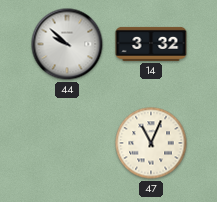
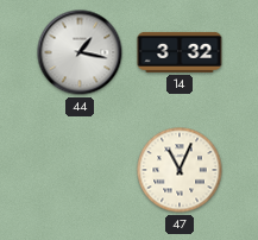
44: 9:52 -> 1:17 (80, 52)
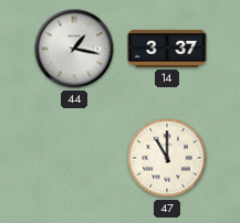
14: 3:32 -> 3:37 (167, 49)
47: 11:04 -> 11:00 (167, 158)
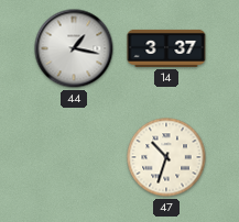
47: 11:00 -> 10:33 (166, 157)
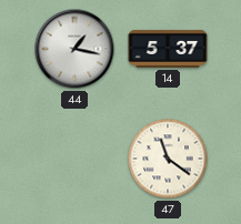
14: 3:37 -> 5:37 (168, 49)
47: 10:33 -> 11:21 (168, 159)
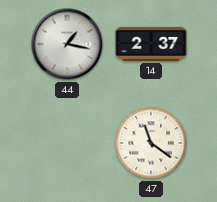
14: 5:37 -> 2:37 (151, 44)
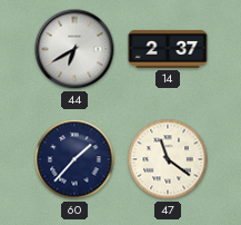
44: 1:17 -> 6:40 (74, 49)
60: none -> 1:37 (74, 159)
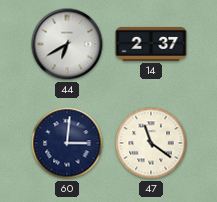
60: 1:37 -> 3:01 (67, 143)
